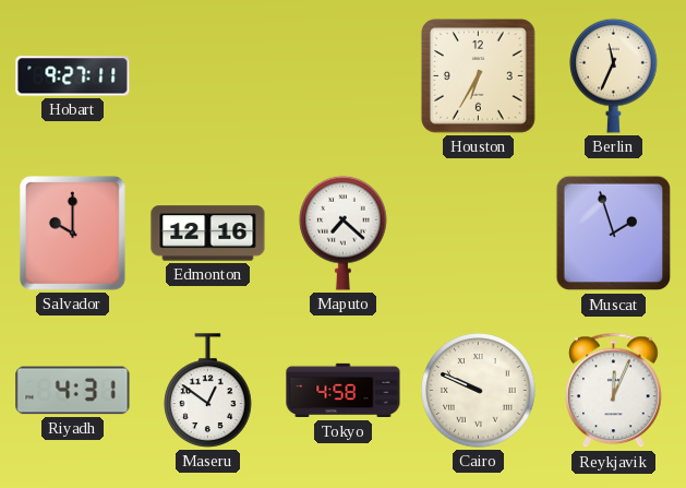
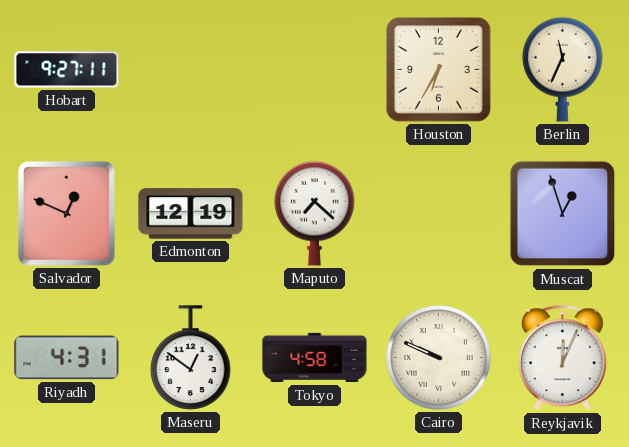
Salvador: 10:00 -> 12:49 (67, 214)
Edmonton: 12:16 -> 12:19 (191, 214)
Muscat: 1:57 -> 12:57 (563, 214)
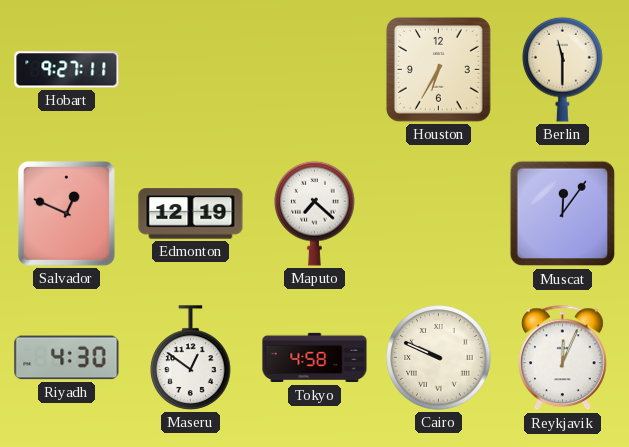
Berlin: 11:34 -> 11:30 (563, 69)
Muscat: 12:57 -> 12:06 (563, 214)
Riyadh: 4:31 -> 4:30 (67, 358)
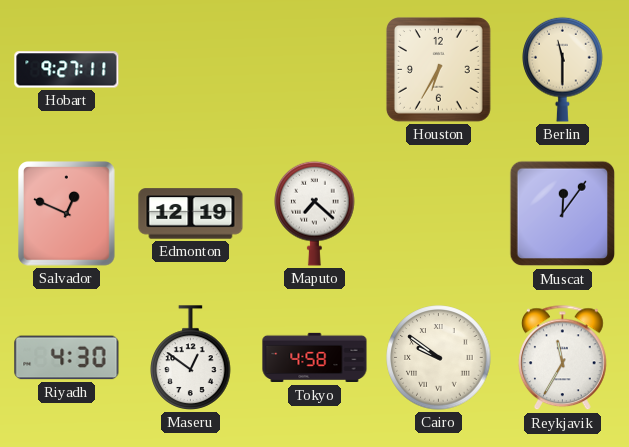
Cairo: 9:49 -> 9:51 (439, 358)
Reykjavik: 12:04 -> 11:35 (563, 358)
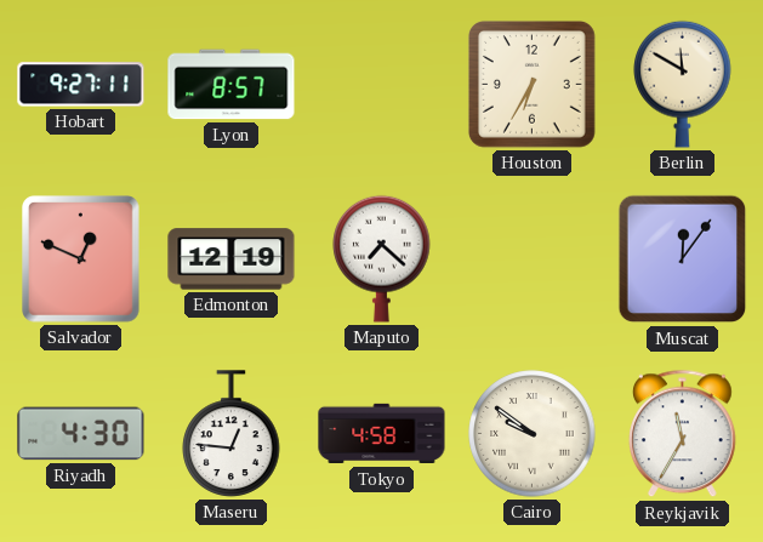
Lyon: none -> 8:57 (232, 85)
Berlin: 11:30 -> 11:50 (683, 84)
Maseru: 12:51 -> 12:46 (232, 434)
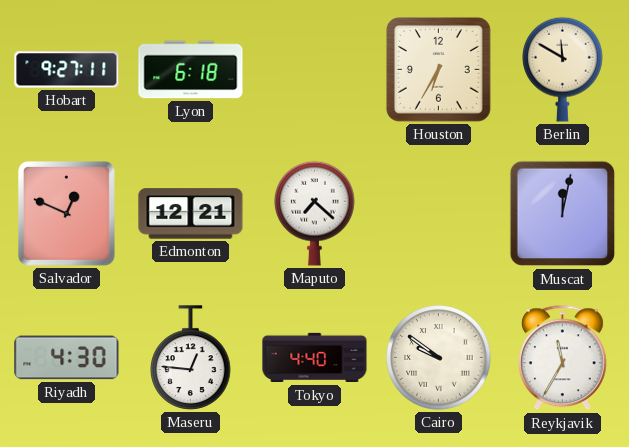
Lyon: 8:57 -> 6:18 (191, 70)
Edmonton: 12:19 -> 12:21 (191, 214)
Muscat: 12:06 -> 12:02 (563, 214)
Tokyo: 4:58 -> 4:40 (315, 358)
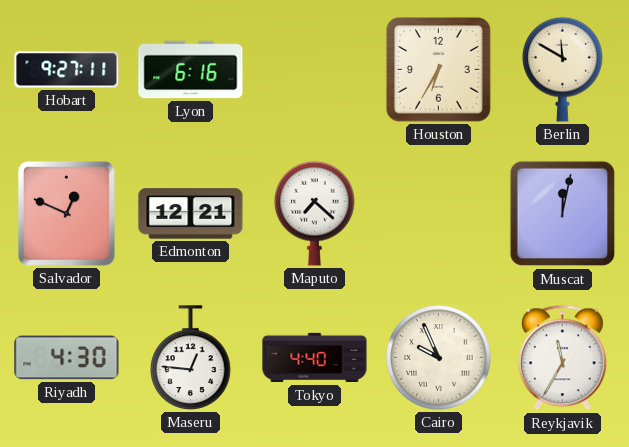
Lyon: 6:18 -> 6:16 (191, 70)
Cairo: 9:51 -> 9:56 (439, 358)
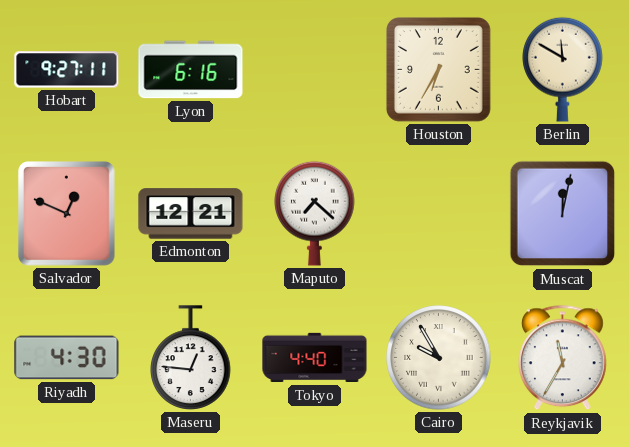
Cairo: 9:56 -> 9:55 (439, 358)
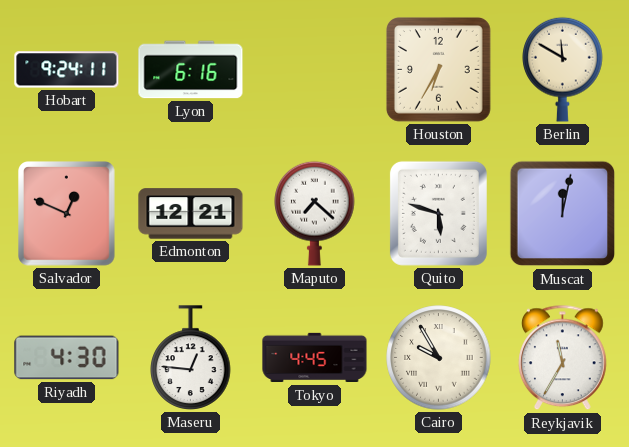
Hobart: 9:27 -> 9:24 (67, 70)
Quito: none -> 5:48 (438, 213)
Tokyo: 4:40 -> 4:45 (315, 358)
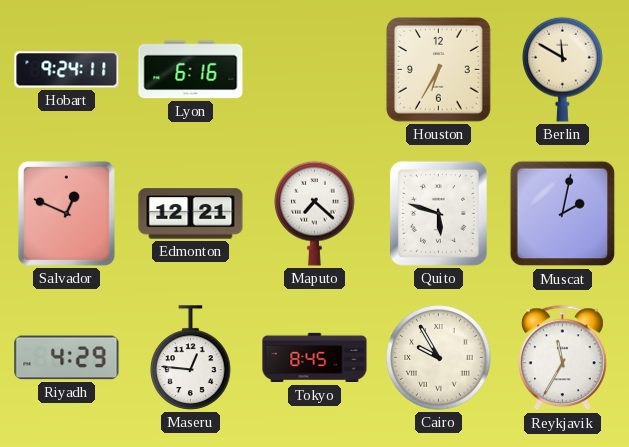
Muscat: 12:02 -> 2:02 (563, 214)
Riyadh: 4:30 -> 4:29 (67, 358)
Tokyo: 4:45 -> 8:45 (315, 358)
